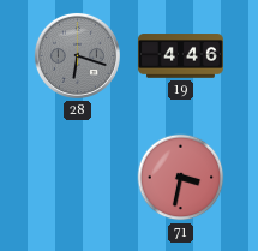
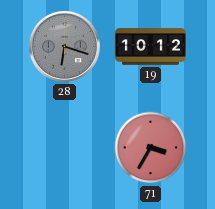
19: 4:46 -> 10:12 (150, 47)
71: 3:32 -> 3:35 (151, 148)
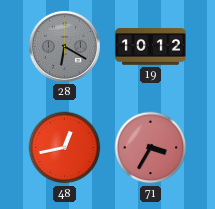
28: 6:18 -> 6:20 (64, 46)
48: none -> 12:43 (65, 148)
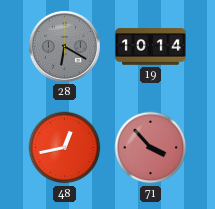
19: 10:12 -> 10:14 (150, 47)
71: 3:35 -> 3:53 (151, 148)
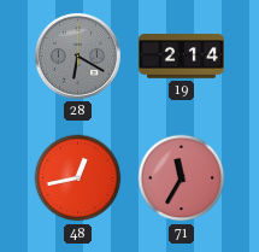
19: 10:14 -> 2:14 (181, 57)
71: 3:53 -> 11:35 (182, 178)
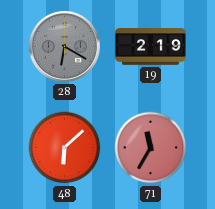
19: 2:14 -> 2:19 (150, 47)
48: 12:43 -> 6:08 (65, 148)
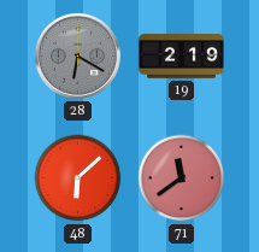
71: 11:35 -> 11:39 (182, 178)
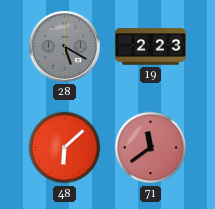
28: 6:20 -> 5:20 (64, 46)
19: 2:19 -> 2:23 (150, 47)
